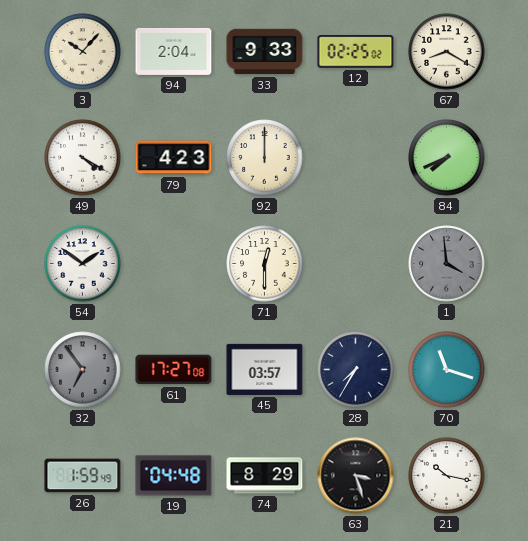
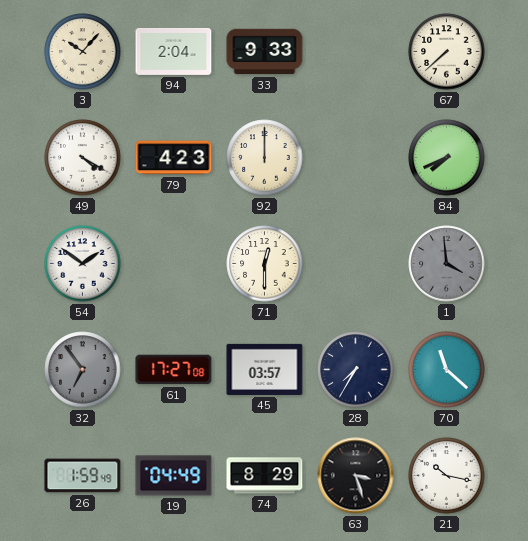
12: 02:25 -> none (356, 52)
67: 8:20 -> 7:38 (447, 52)
70: 11:18 -> 11:22 (447, 370)
19: 04:48 -> 04:49 (174, 476)
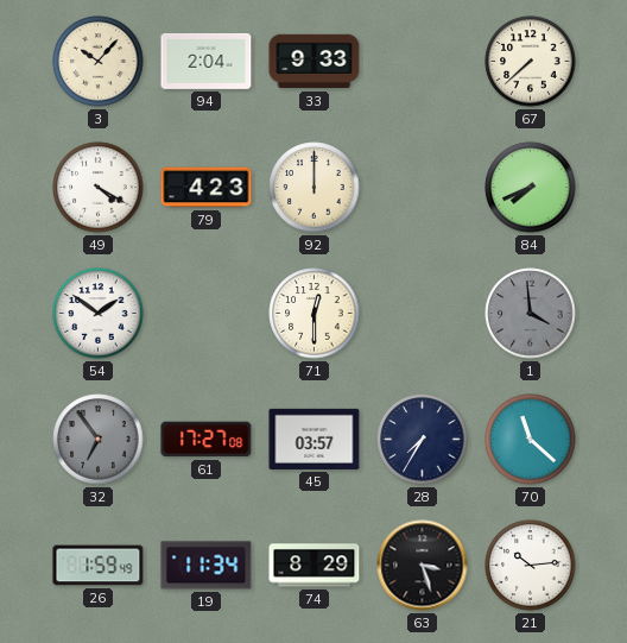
19: 04:49 -> 11:34 (207, 566)
21: 10:17 -> 10:14 (531, 566)
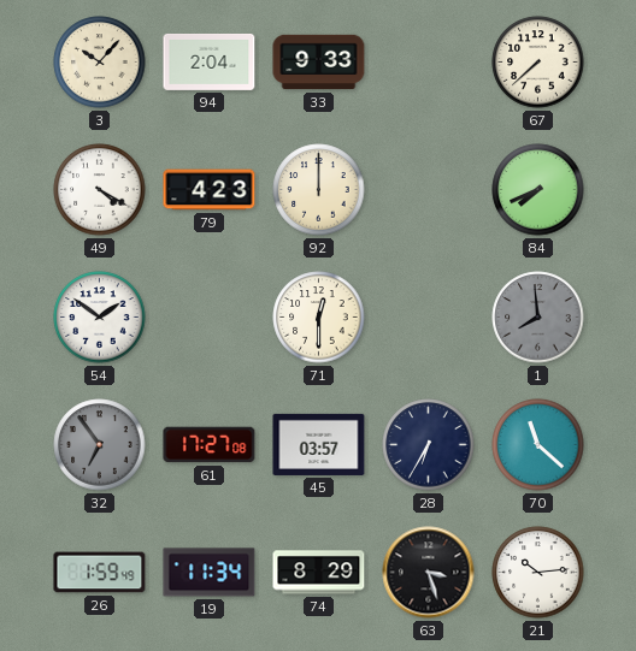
1: 3:59 -> 7:59 (538, 318)
28: 7:35 -> 6:35 (429, 445)
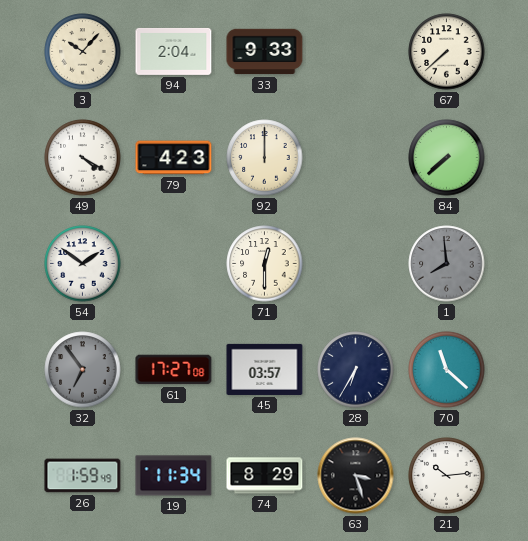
84: 7:41 -> 7:38 (447, 158)
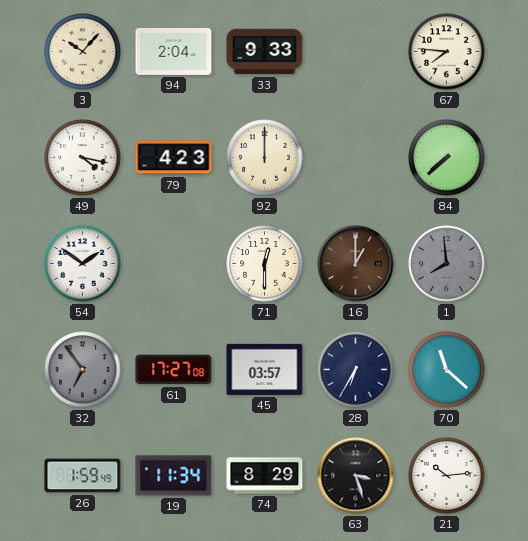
67: 7:38 -> 7:46 (447, 52)
49: 4:20 -> 4:17 (83, 158)
16: none -> 1:00 (356, 264)
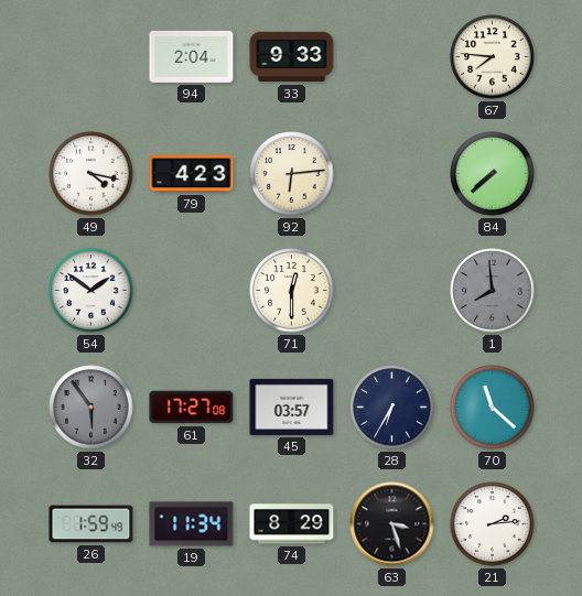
3: 10:07 -> none (83, 52)
92: 12:00 -> 6:14 (292, 174)
16: 1:00 -> none (356, 264)
32: 6:54 -> 5:54 (91, 408)
21: 10:14 -> 2:14 (493, 524)
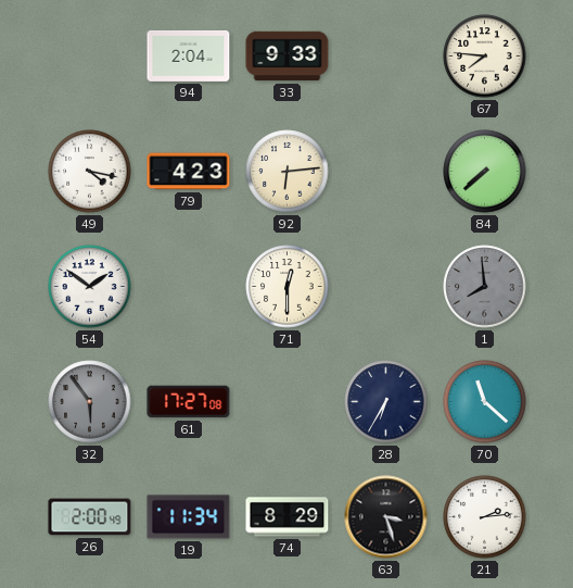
45: 03:57 -> none (292, 407)
26: 1:59 -> 2:00 (90, 517)
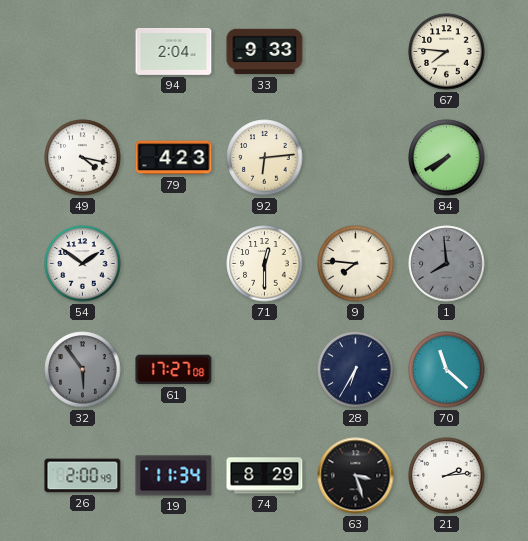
84: 7:38 -> 7:40 (447, 158)
9: none -> 7:46 (356, 264)
